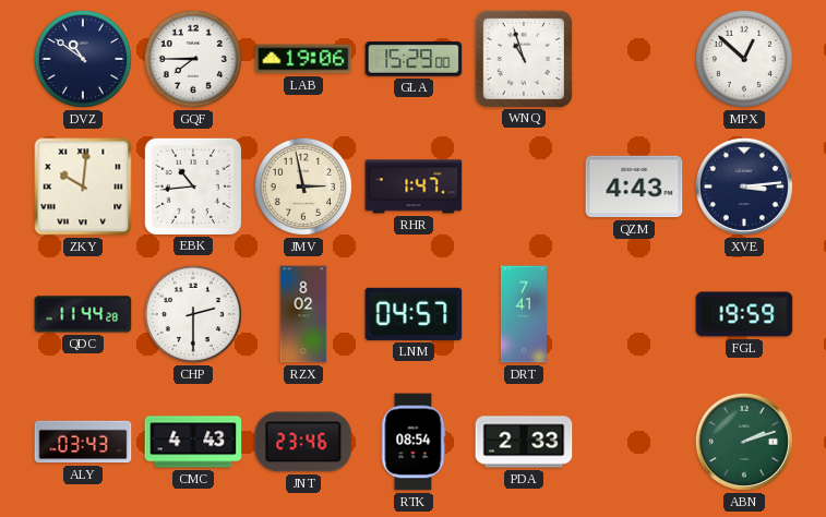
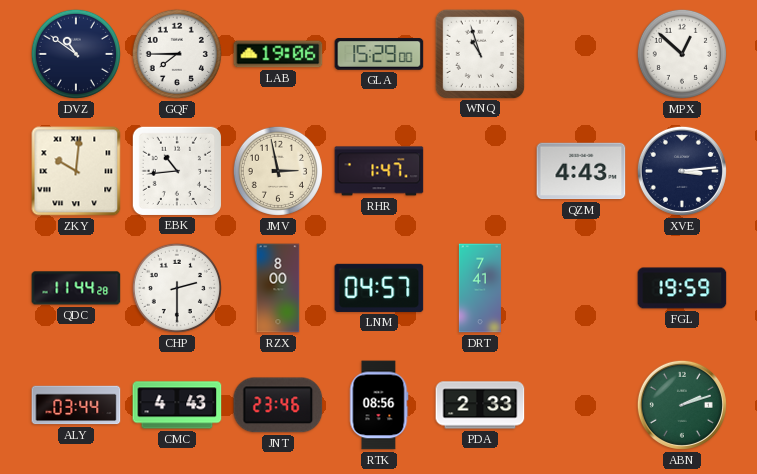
RZX: 8:02 -> 8:00 (278, 288)
ALY: 03:43 -> 03:44 (76, 405)
RTK: 08:54 -> 08:56 (379, 405)
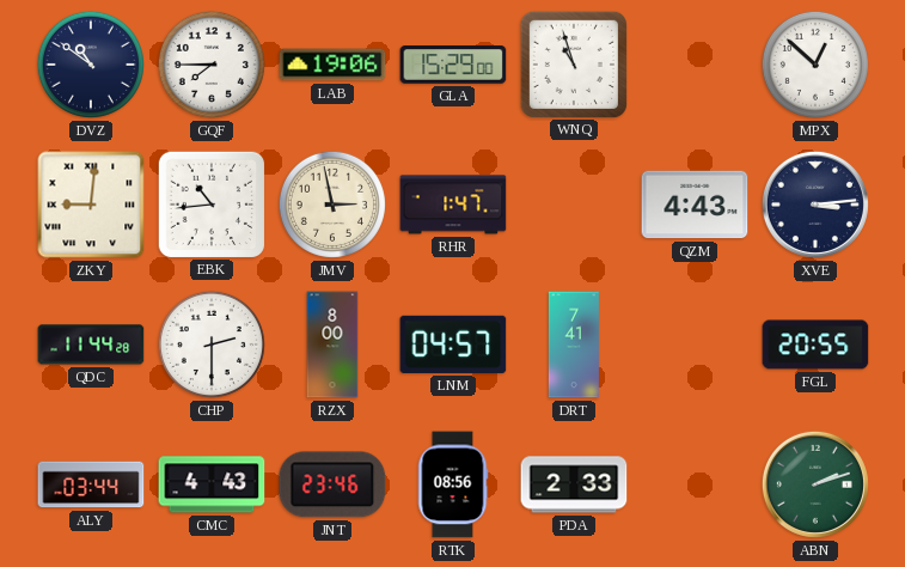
ZKY: 10:01 -> 9:01 (91, 205)
FGL: 19:59 -> 20:55 (815, 345)
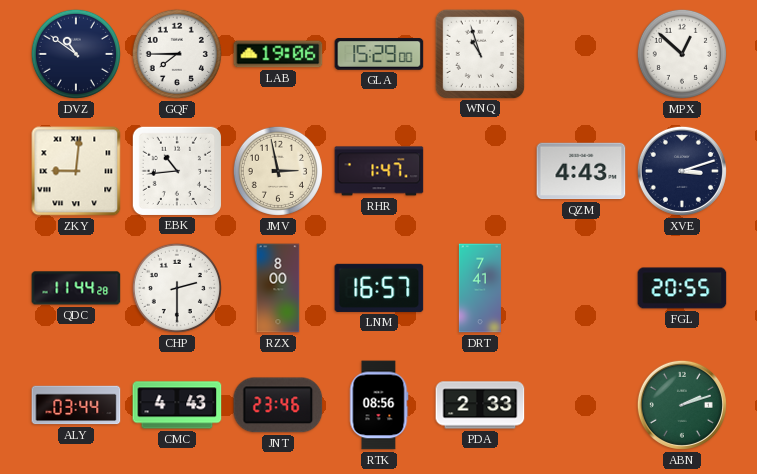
XVE: 3:14 -> 3:12 (682, 171)
LNM: 04:57 -> 16:57 (379, 288)
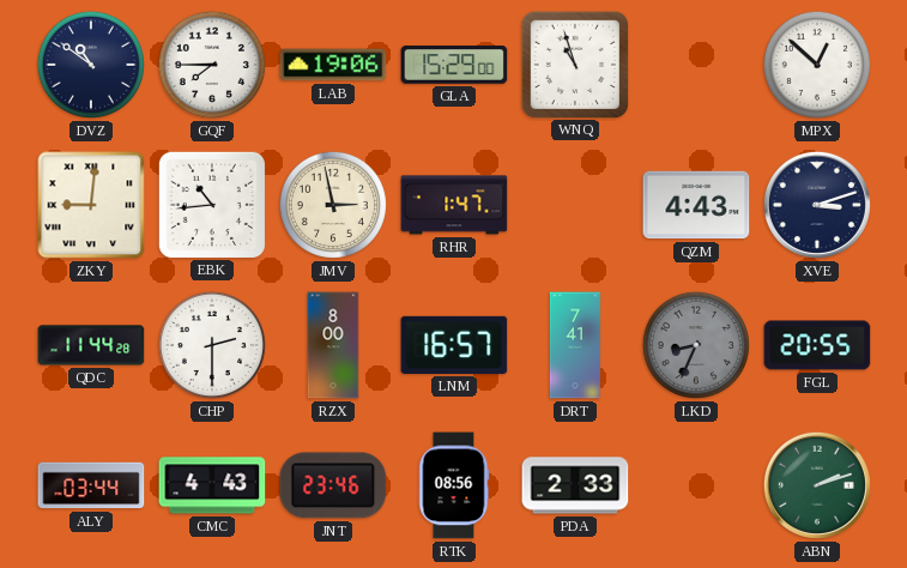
LKD: none -> 8:34 (696, 345)
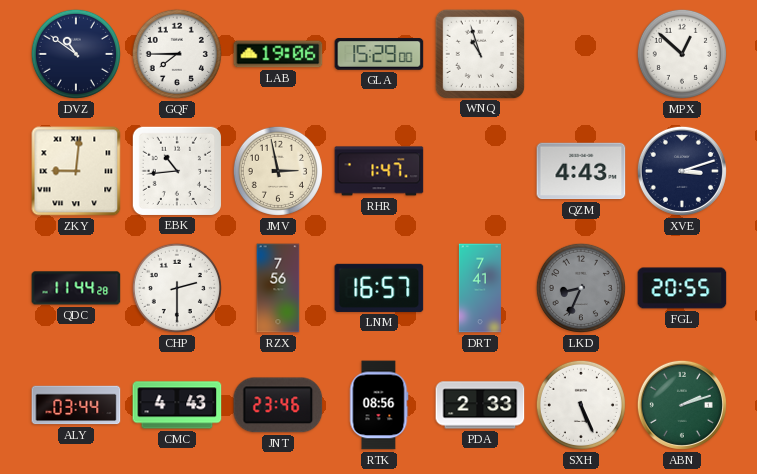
RZX: 8:00 -> 7:56 (278, 288)
SXH: none -> 5:26 (581, 405)
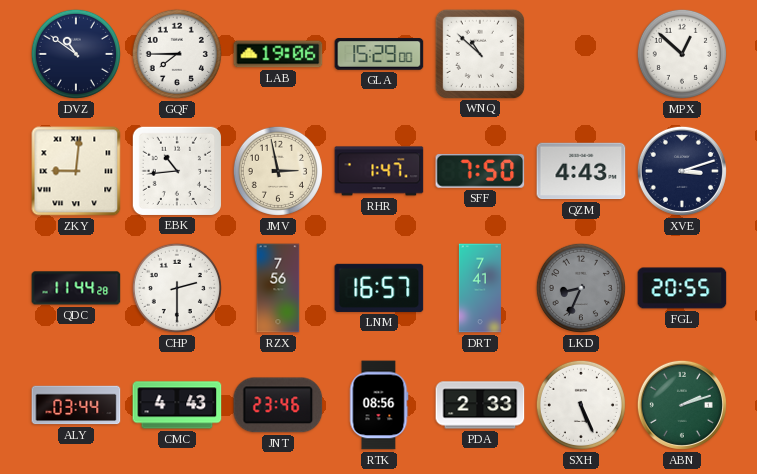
WNQ: 10:57 -> 10:52 (479, 53)
SFF: none -> 7:50 (480, 171)
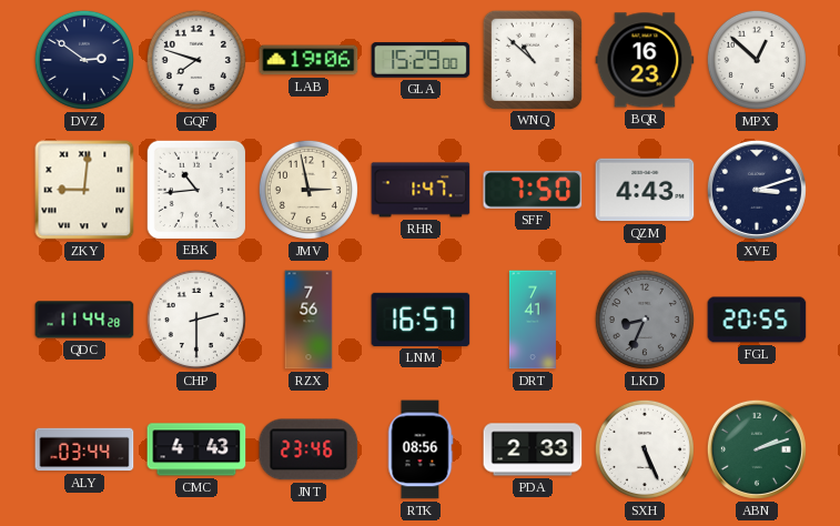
DVZ: 10:51 -> 2:51 (84, 60)
GQF: 7:45 -> 7:48 (196, 60)
BQR: none -> 16:23 (645, 60)
